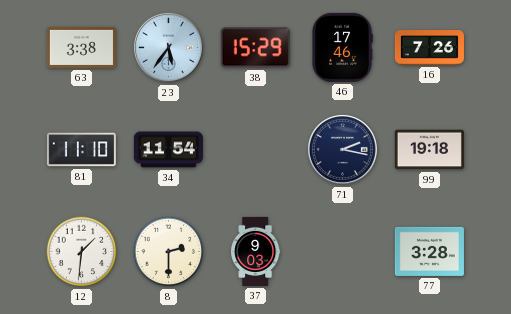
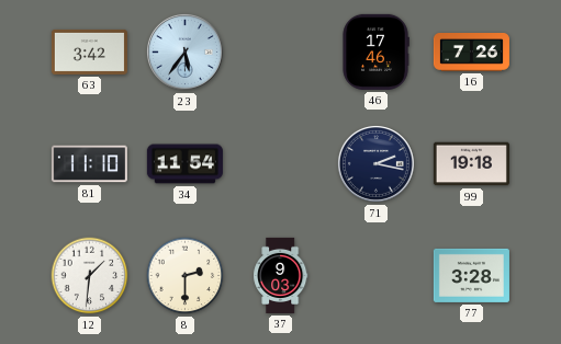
63: 3:38 -> 3:42 (89, 51)
38: 15:29 -> none (255, 48)
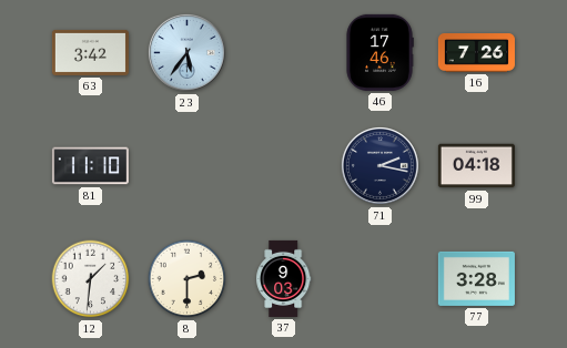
34: 11:54 -> none (184, 164)
99: 19:18 -> 04:18 (476, 166)
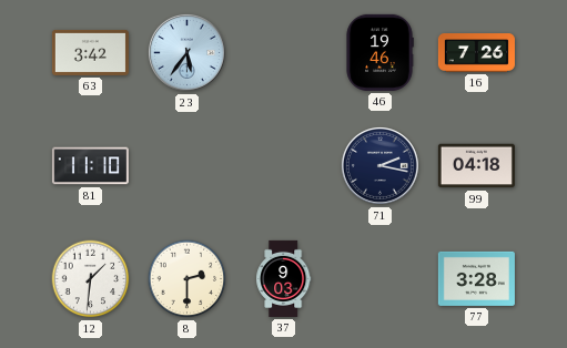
46: 17:46 -> 19:46 (379, 52)
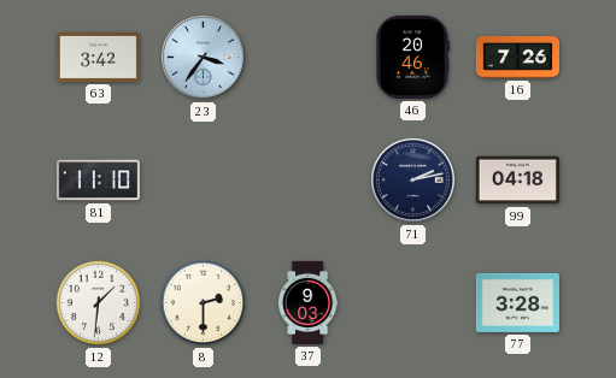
23: 5:36 -> 3:36 (203, 57)
46: 19:46 -> 20:46 (412, 57)
71: 2:17 -> 2:13 (412, 179)
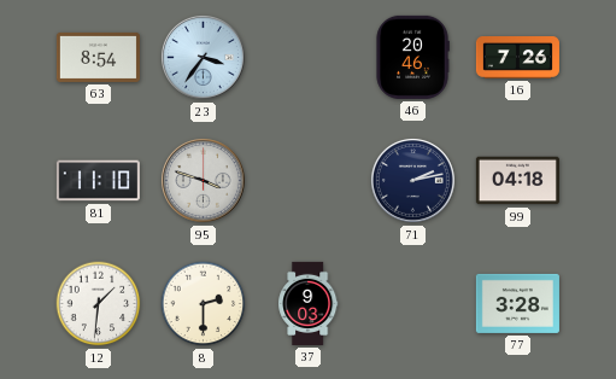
63: 3:42 -> 8:54 (98, 57)
95: none -> 3:48 (203, 180)
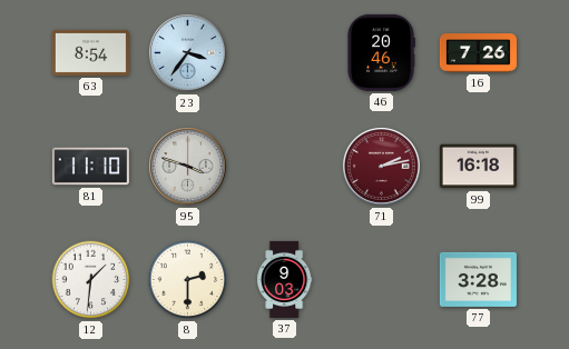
71 dial: navy -> burgundy (381, 166)
99: 04:18 -> 16:18 (478, 167)
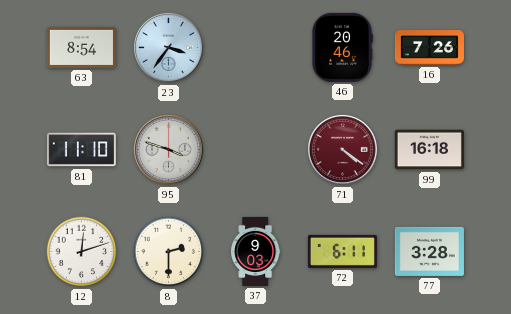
71: 2:13 -> 4:21 (342, 149)
12: 1:31 -> 12:12 (82, 252)
72: none -> 6:11 (342, 251)
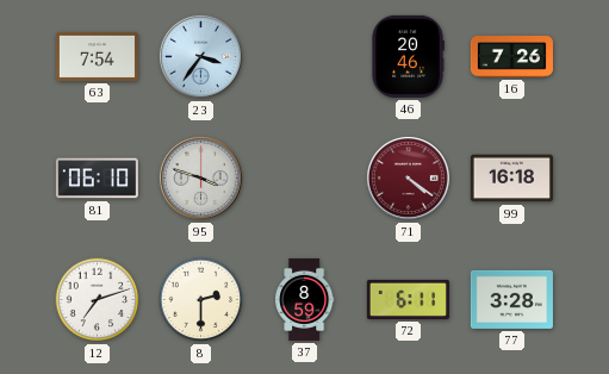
63: 8:54 -> 7:54 (97, 56)
81: 11:10 -> 06:10 (97, 179)
12: 12:12 -> 7:12 (98, 300)
37: 9:03 -> 8:59 (305, 299)
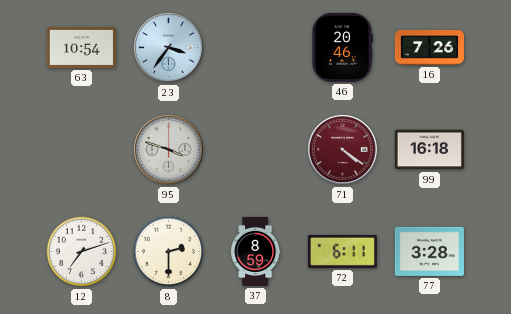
63: 7:54 -> 10:54 (81, 47)
81: 06:10 -> none (97, 179)
